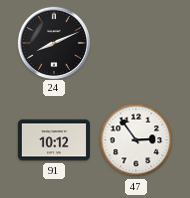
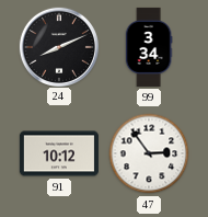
99: none -> 3:34 (149, 47)
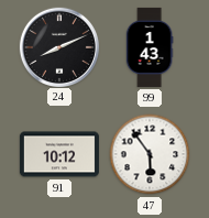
99: 3:34 -> 1:43 (150, 47)
47: 2:54 -> 5:54 (150, 154)
